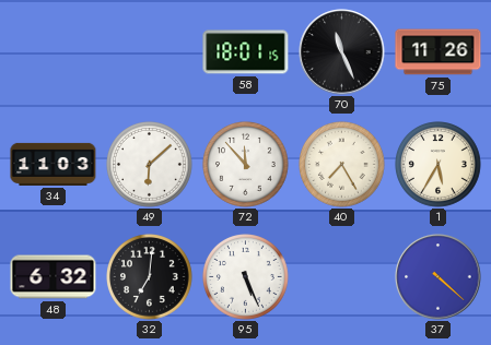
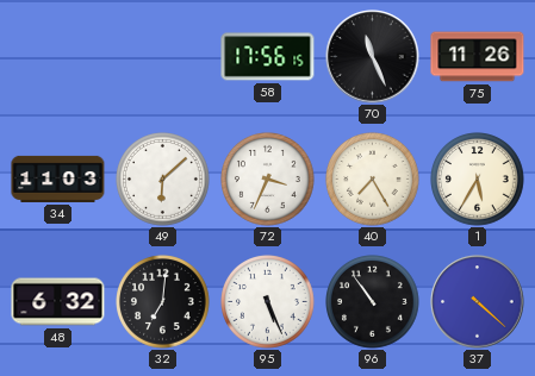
58: 18:01 -> 17:56 (268, 57)
72: 11:53 -> 3:34 (268, 180)
96: none -> 10:54 (373, 302)
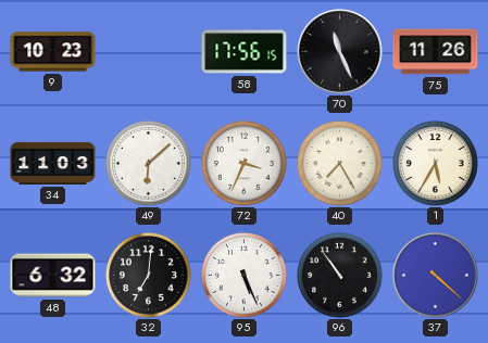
9: none -> 10:23 (53, 52)
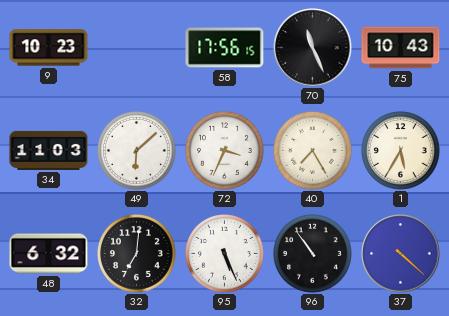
75: 11:26 -> 10:43 (401, 48)
